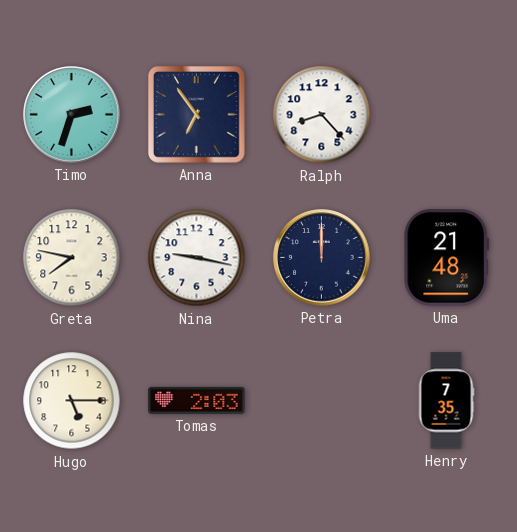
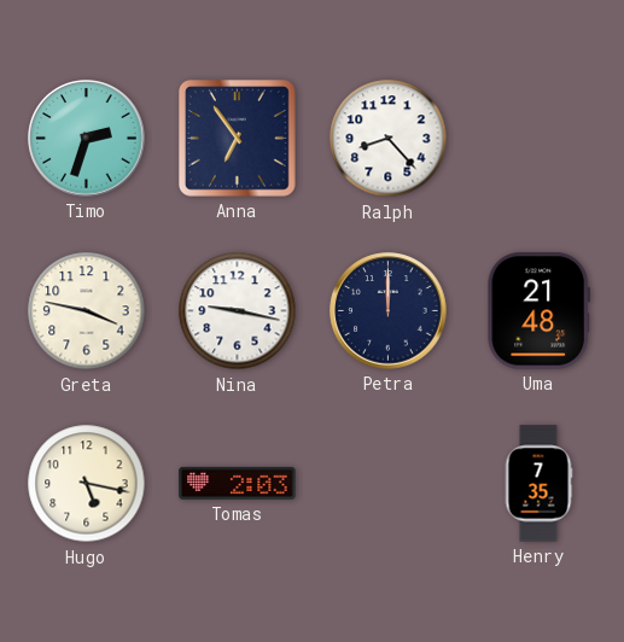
Greta: 7:47 -> 3:47 (87, 311)
Hugo: 5:15 -> 5:17 (87, 484)
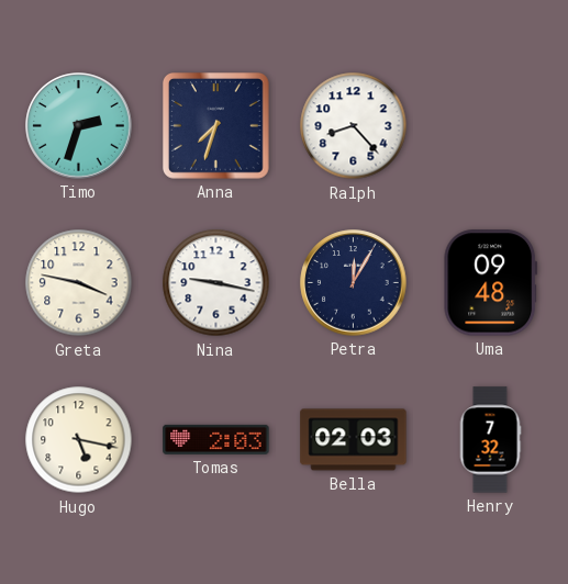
Anna: 6:54 -> 7:33 (216, 126)
Petra: 12:00 -> 12:05 (354, 283)
Uma: 21:48 -> 09:48 (490, 283)
Bella: none -> 02:03 (354, 440)
Henry: 7:35 -> 7:32 (490, 440)
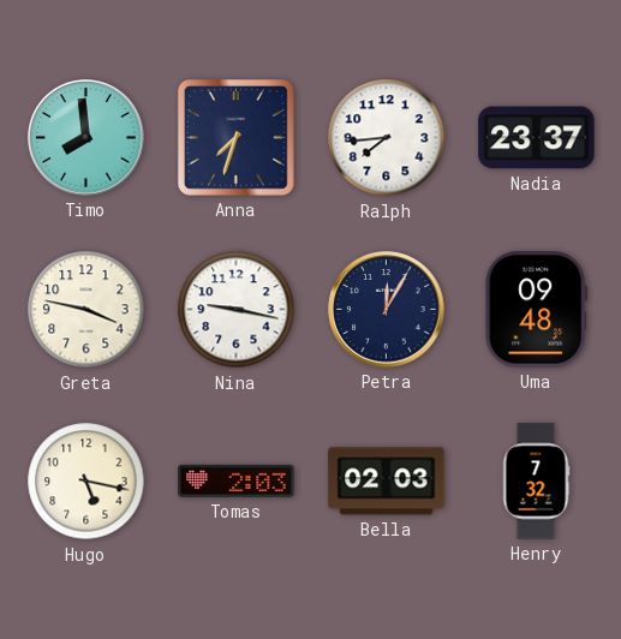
Timo: 2:33 -> 7:59 (86, 138)
Ralph: 8:23 -> 7:44 (387, 138)
Nadia: none -> 23:37 (537, 138)
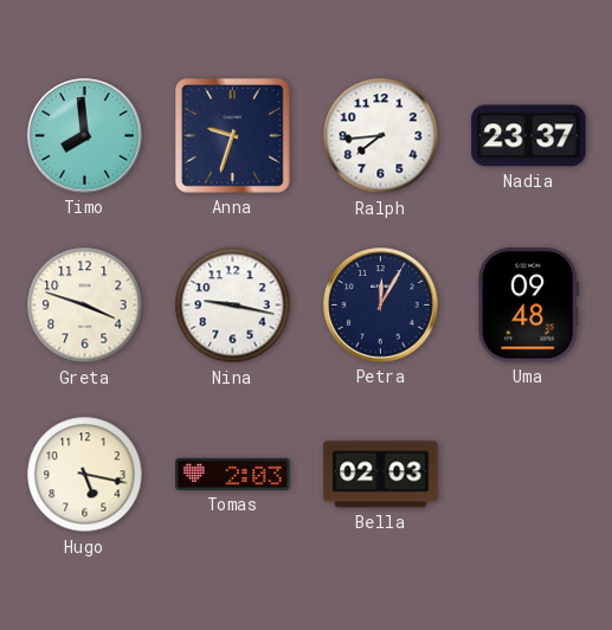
Anna: 7:33 -> 9:33 (233, 136)
Greta: 3:47 -> 3:48 (85, 306)
Henry: 7:32 -> none (536, 482)
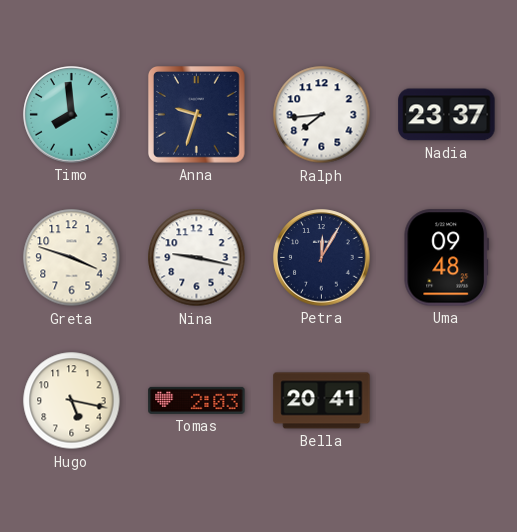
Bella: 02:03 -> 20:41 (322, 401)
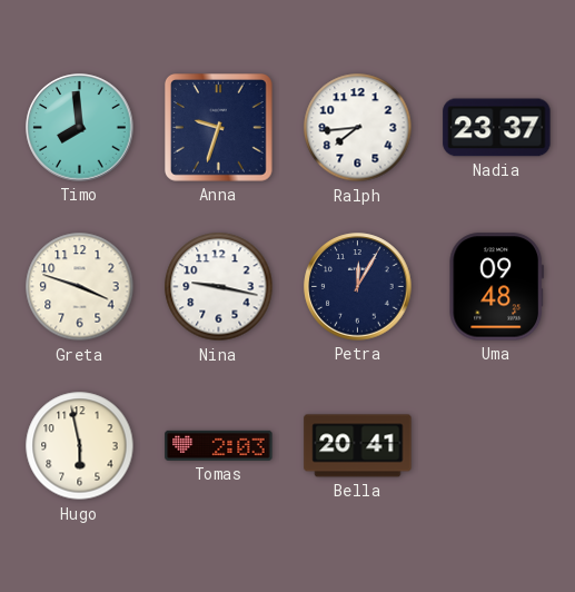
Hugo: 5:17 -> 5:58 (80, 446)
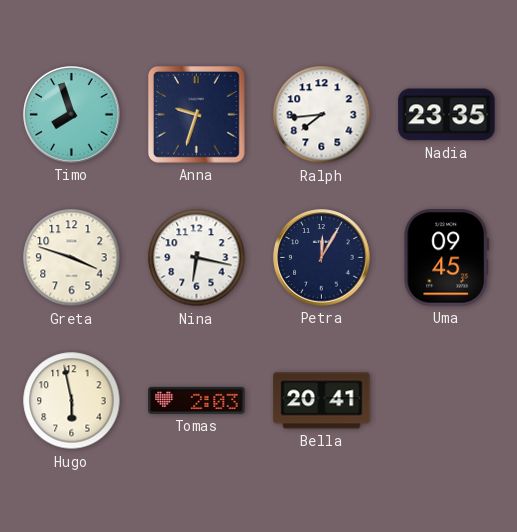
Timo: 7:59 -> 7:57 (72, 115)
Nadia: 23:37 -> 23:35 (447, 115)
Nina: 9:17 -> 6:17 (197, 258)
Uma: 09:48 -> 09:45 (446, 258)
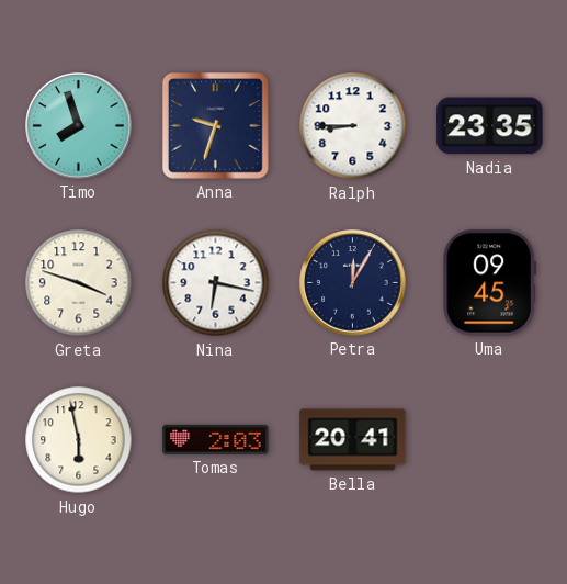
Ralph: 7:44 -> 8:45 (353, 126)
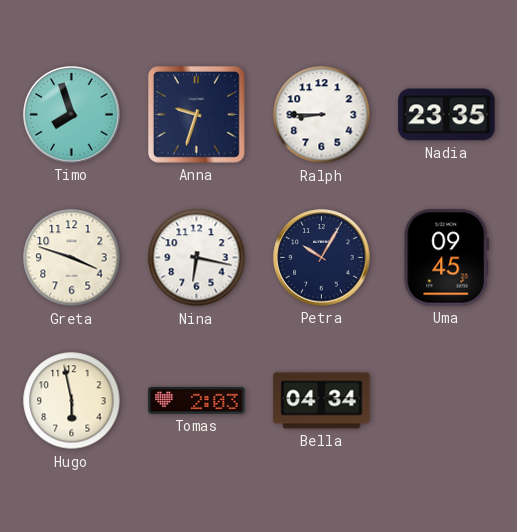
Petra: 12:05 -> 10:05 (322, 258)
Bella: 20:41 -> 04:34 (322, 401)
